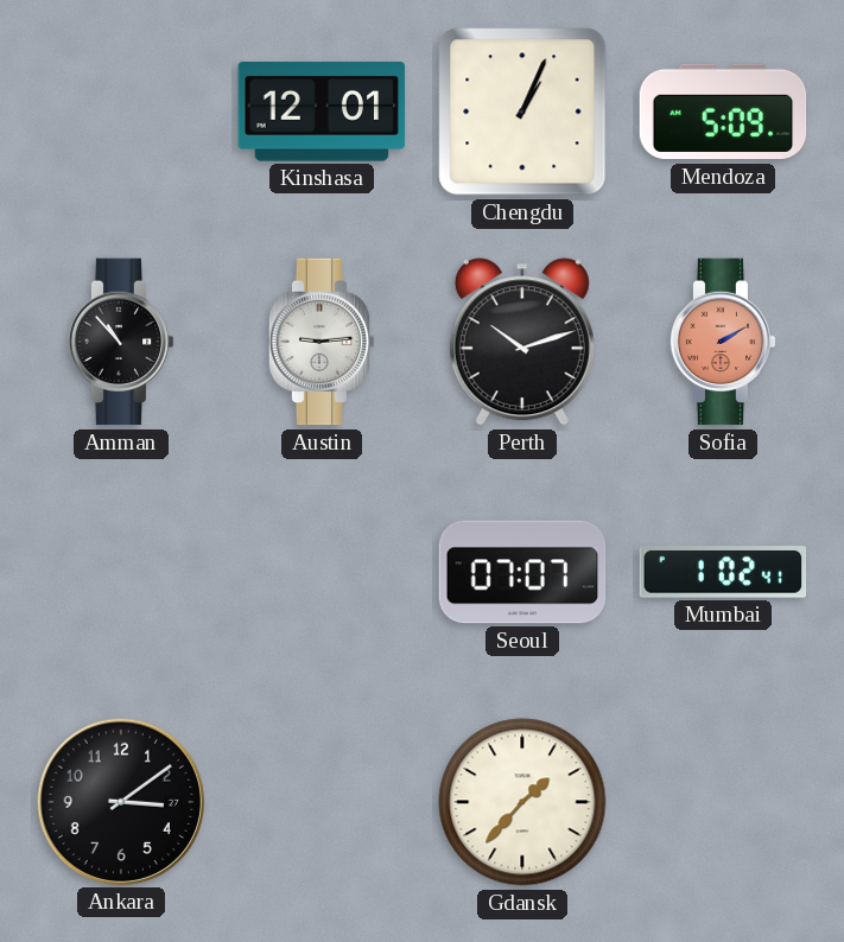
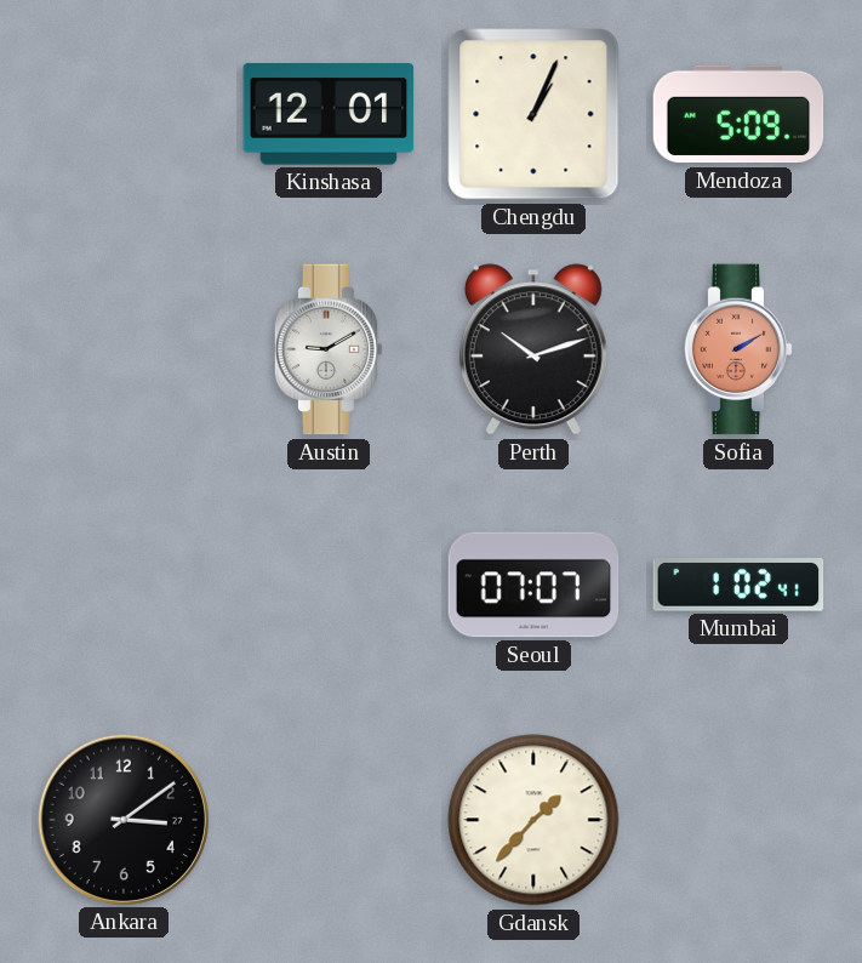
Amman: 10:53 -> none (121, 342)
Austin: 9:14 -> 9:10 (329, 349)
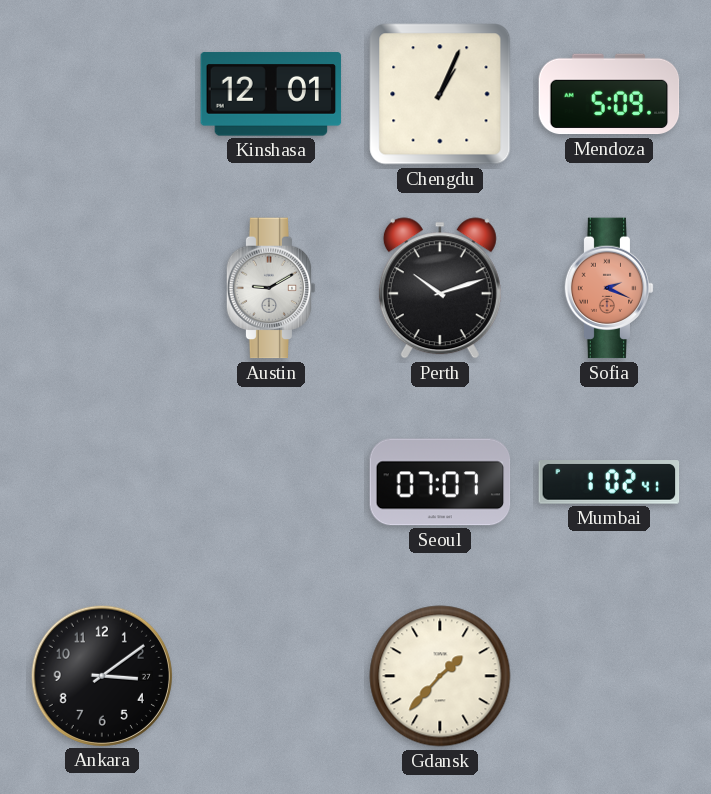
Sofia: 2:10 -> 2:19 (609, 288)
